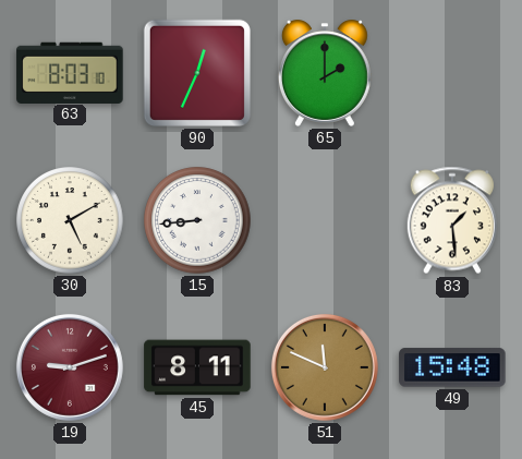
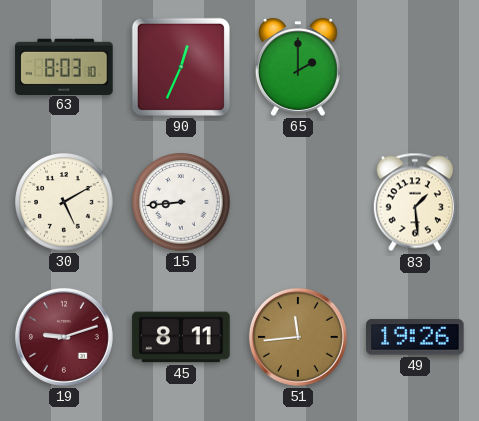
51: 11:49 -> 11:44 (298, 337)
49: 15:48 -> 19:26 (415, 337)
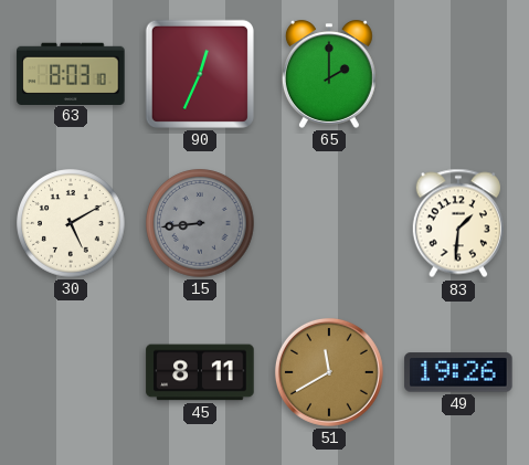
15 dial: white -> grey (200, 223)
83: 1:29 -> 1:31 (457, 223)
19: 9:12 -> none (64, 337)
51: 11:44 -> 11:40 (329, 372)
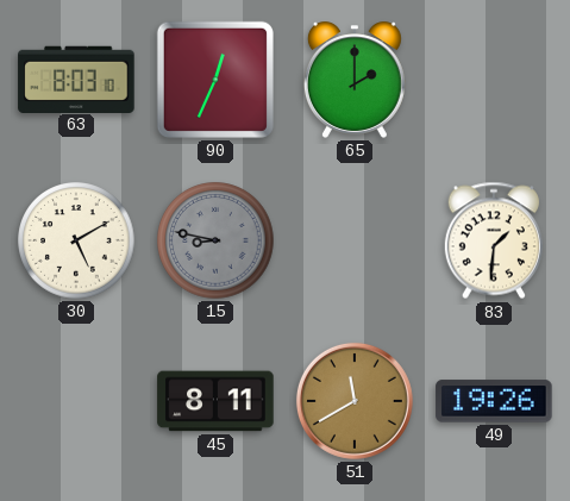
15: 8:44 -> 8:47 (215, 240)
